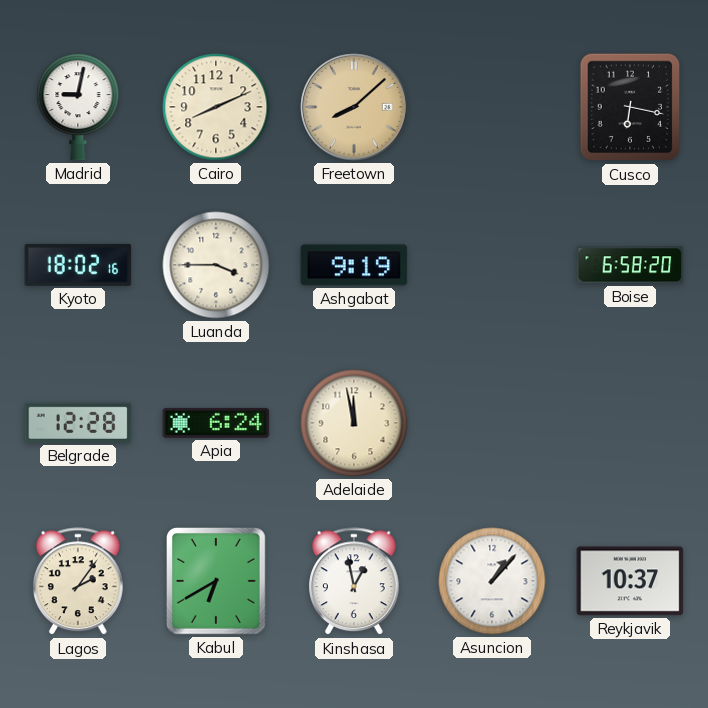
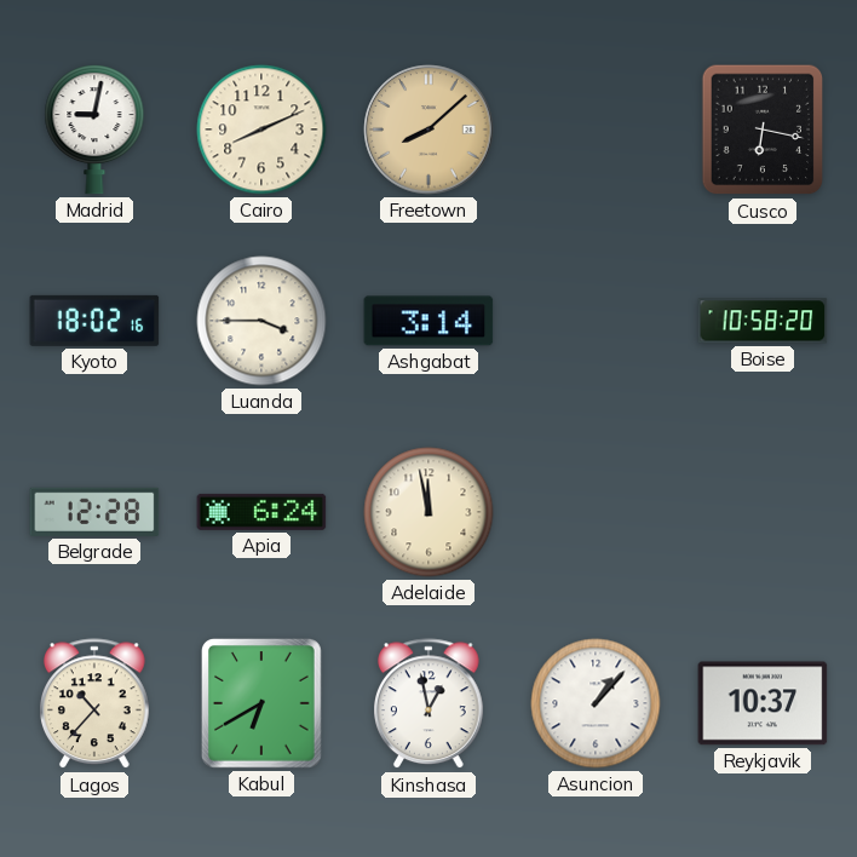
Ashgabat: 9:19 -> 3:14 (428, 321)
Boise: 6:58 -> 10:58 (763, 321)
Lagos: 2:06 -> 10:37 (96, 704)
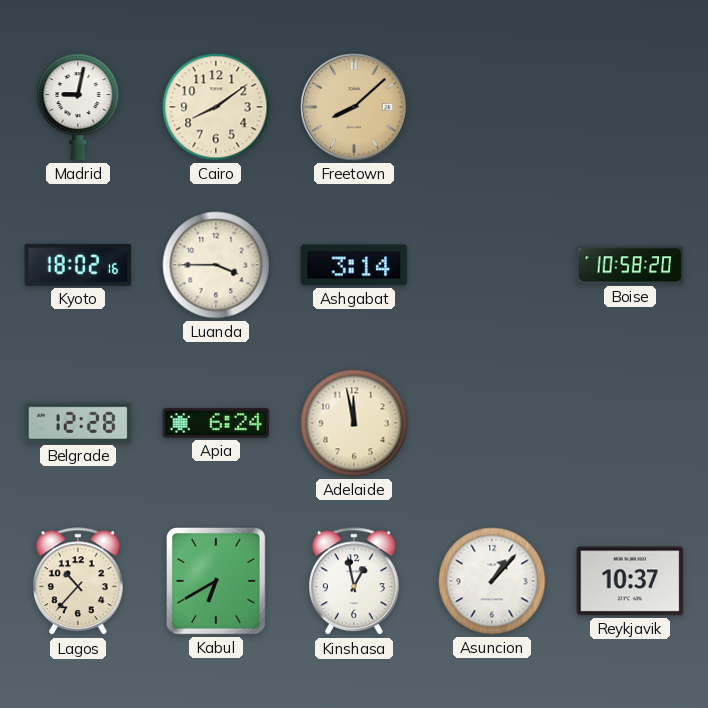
Cairo: 8:11 -> 8:09 (216, 107)
Cusco: 6:17 -> none (763, 130)
